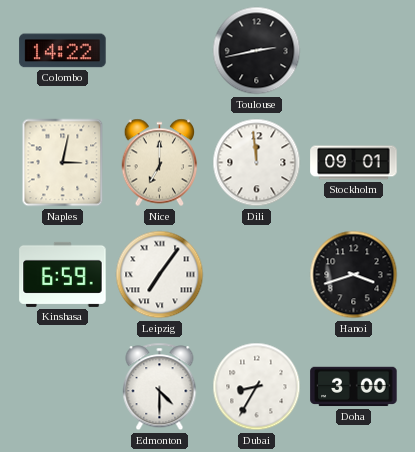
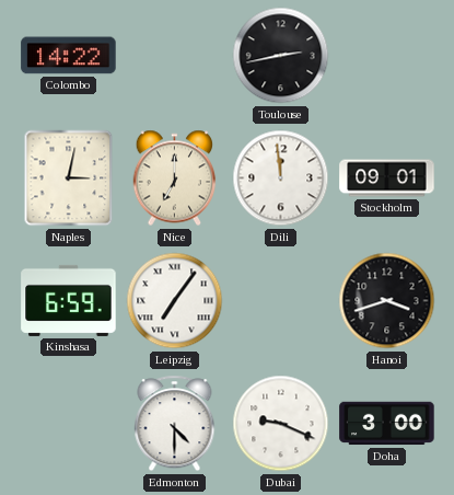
Dubai: 8:35 -> 9:19 (281, 424)
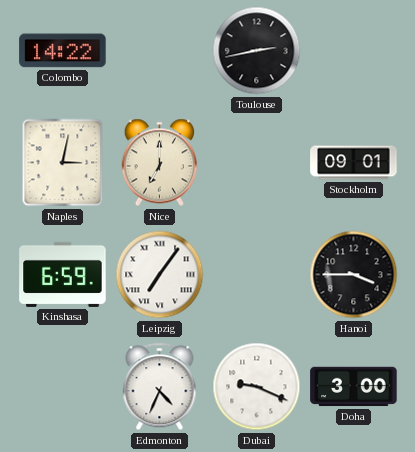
Dili: 11:59 -> none (281, 179)
Hanoi: 3:42 -> 3:45 (354, 275)
Edmonton: 4:30 -> 4:34 (160, 387)
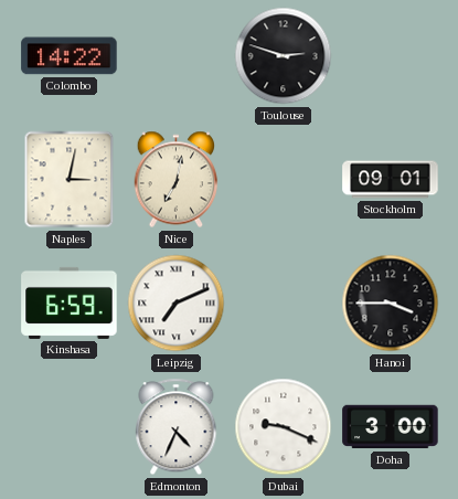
Toulouse: 2:43 -> 2:48 (284, 56)
Nice: 7:00 -> 7:02 (177, 180)
Leipzig: 7:06 -> 7:11 (177, 304)
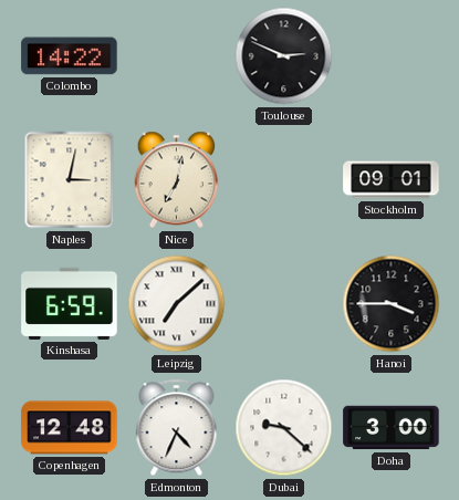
Toulouse: 2:48 -> 2:49 (284, 56)
Leipzig: 7:11 -> 7:08 (177, 304)
Copenhagen: none -> 12:48 (70, 428)
Dubai: 9:19 -> 9:22 (284, 428)
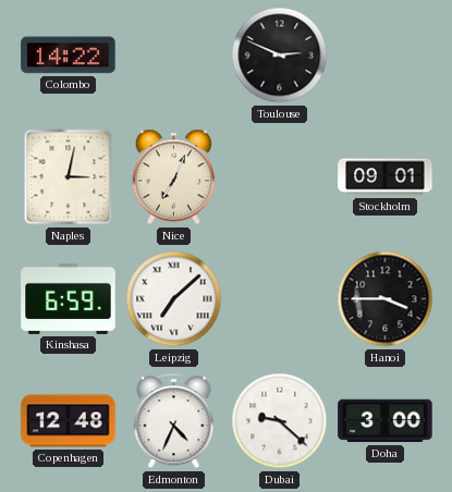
Nice: 7:02 -> 7:04 (174, 177)
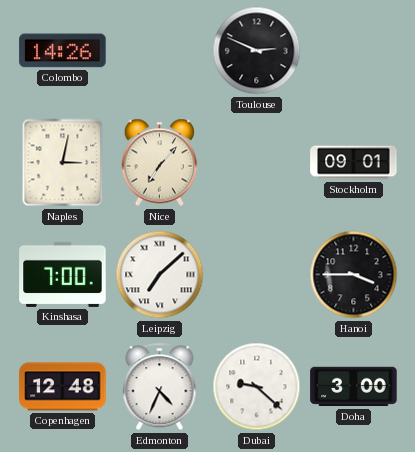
Colombo: 14:22 -> 14:26 (63, 51)
Nice: 7:04 -> 7:07 (160, 163)
Kinshasa: 6:59 -> 7:00 (63, 274)
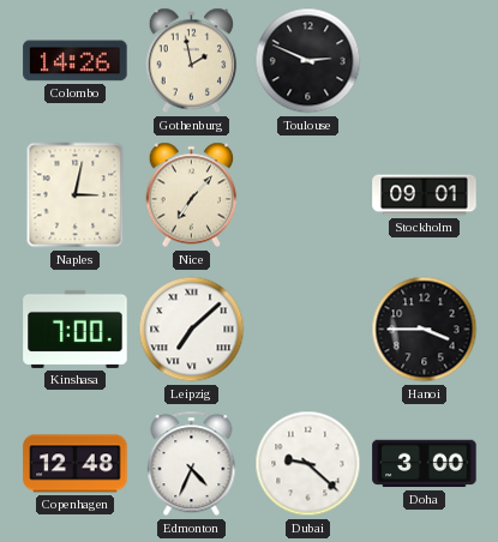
Gothenburg: none -> 1:58 (192, 61)
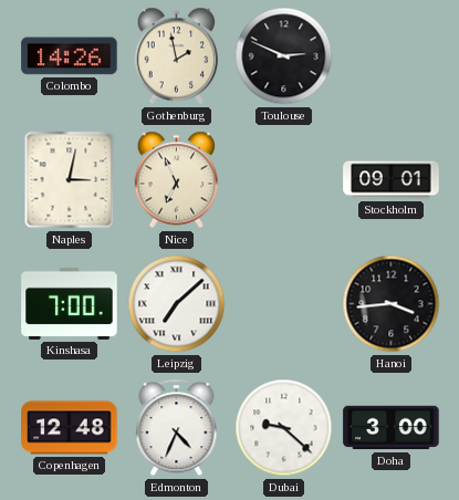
Nice: 7:07 -> 6:56 (177, 180)
Hanoi: 3:45 -> 3:44 (392, 304)
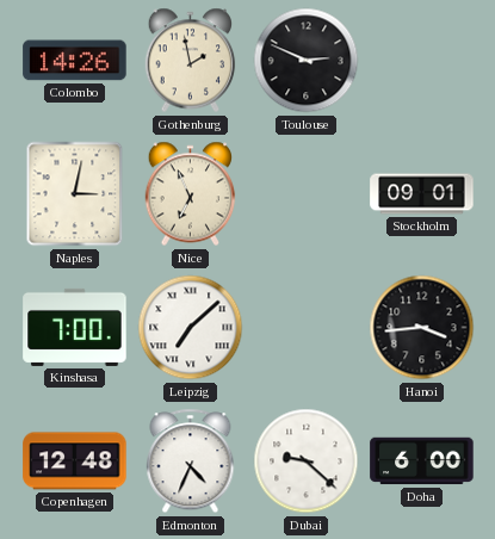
Doha: 3:00 -> 6:00 (422, 461)
